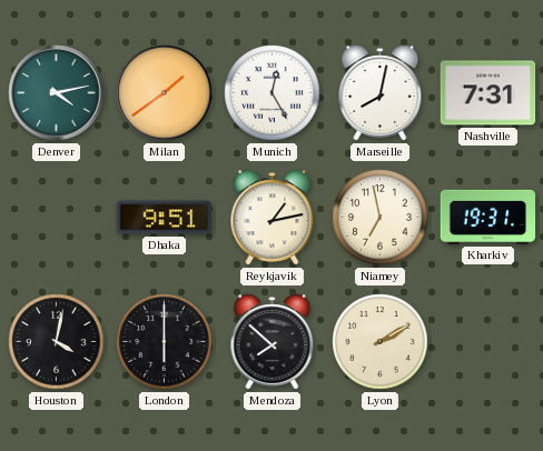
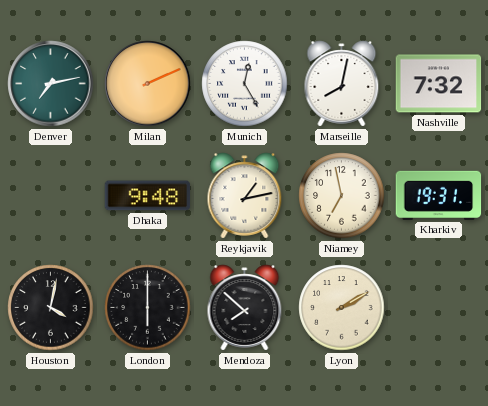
Denver: 4:13 -> 7:13 (51, 84)
Milan: 1:39 -> 2:11 (148, 84)
Nashville: 7:31 -> 7:32 (439, 84)
Dhaka: 9:51 -> 9:48 (148, 196)
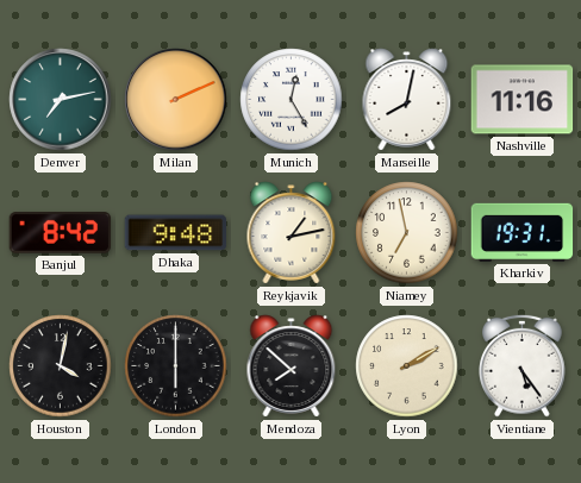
Nashville: 7:32 -> 11:16 (523, 100)
Banjul: none -> 8:42 (61, 233)
Vientiane: none -> 5:24 (523, 365)
